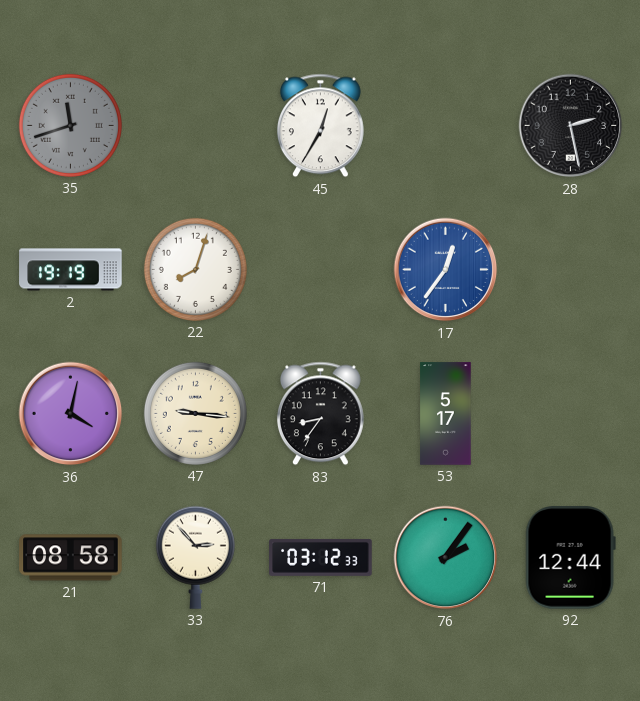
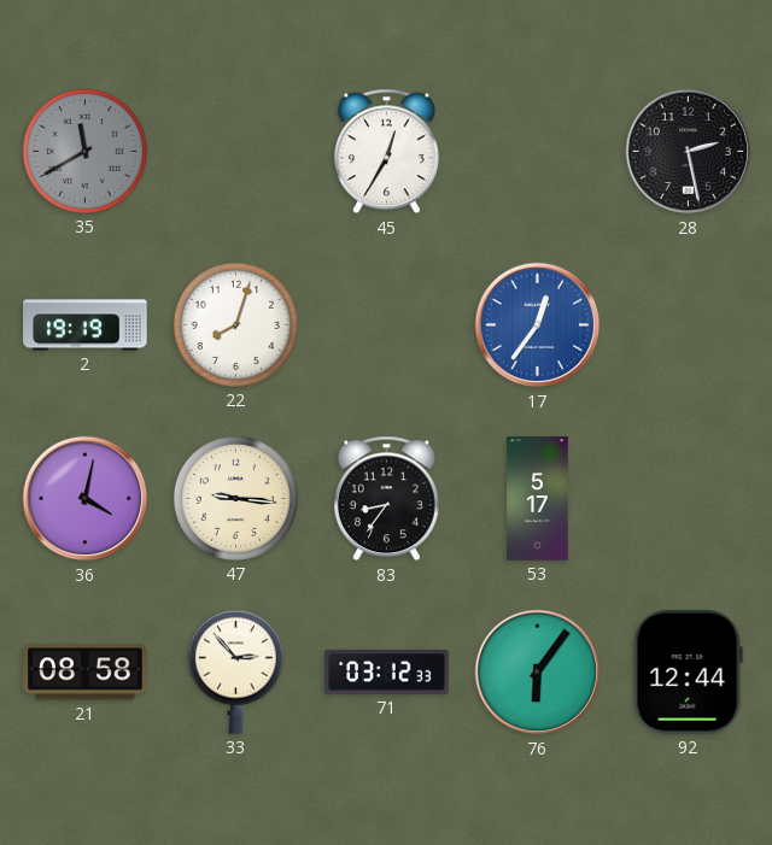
35: 11:42 -> 11:40 (84, 151)
76: 2:06 -> 6:06 (538, 673)
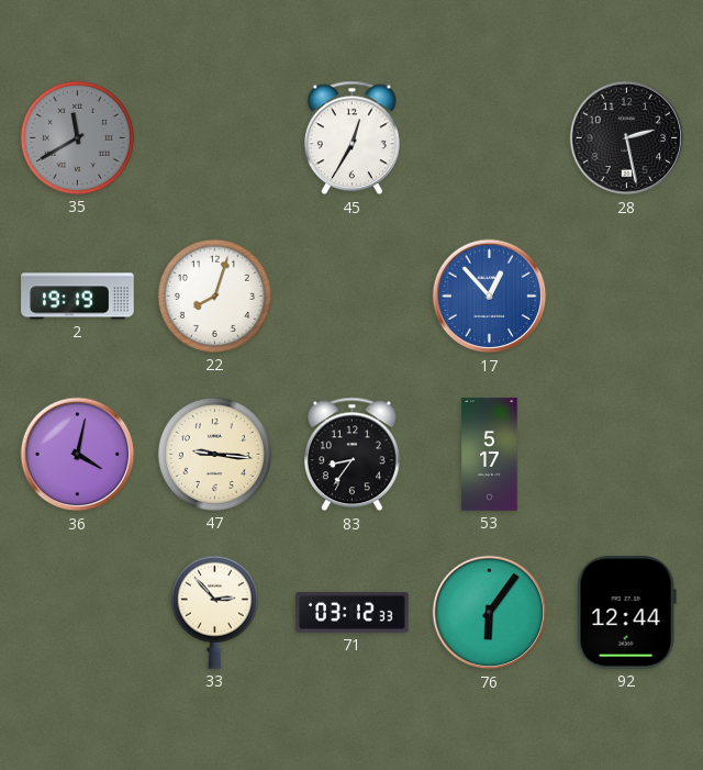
17: 12:36 -> 12:53 (490, 297)
21: 08:58 -> none (86, 673)
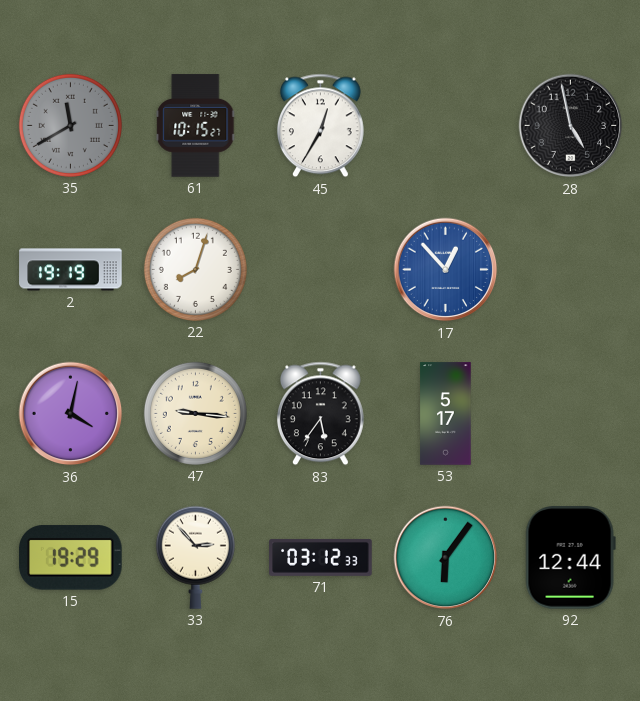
61: none -> 10:15 (196, 126)
28: 2:28 -> 4:58 (571, 126)
83: 8:36 -> 5:36 (320, 414)
15: none -> 19:29 (71, 558)
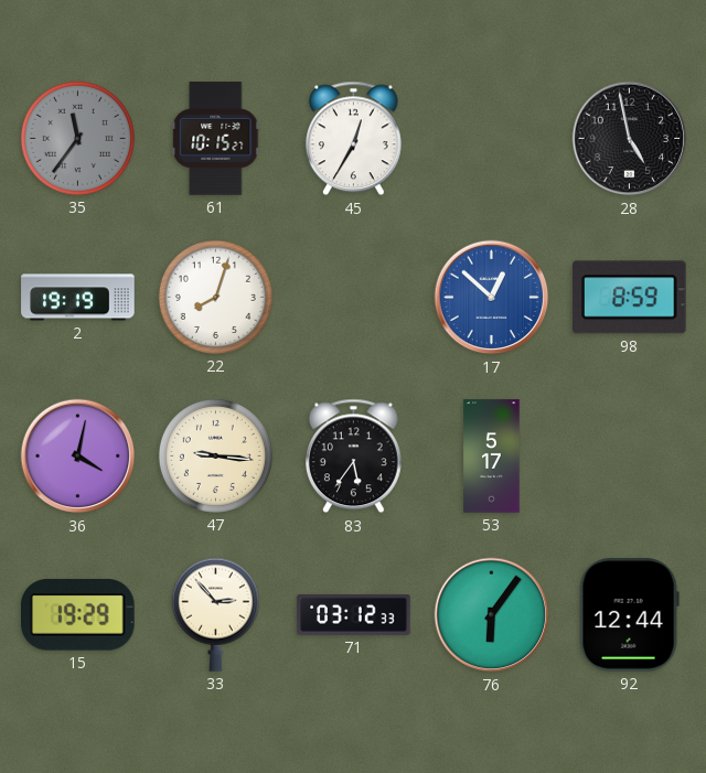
35: 11:40 -> 11:36 (77, 138)
17: 12:53 -> 12:52 (492, 298)
98: none -> 8:59 (629, 298)
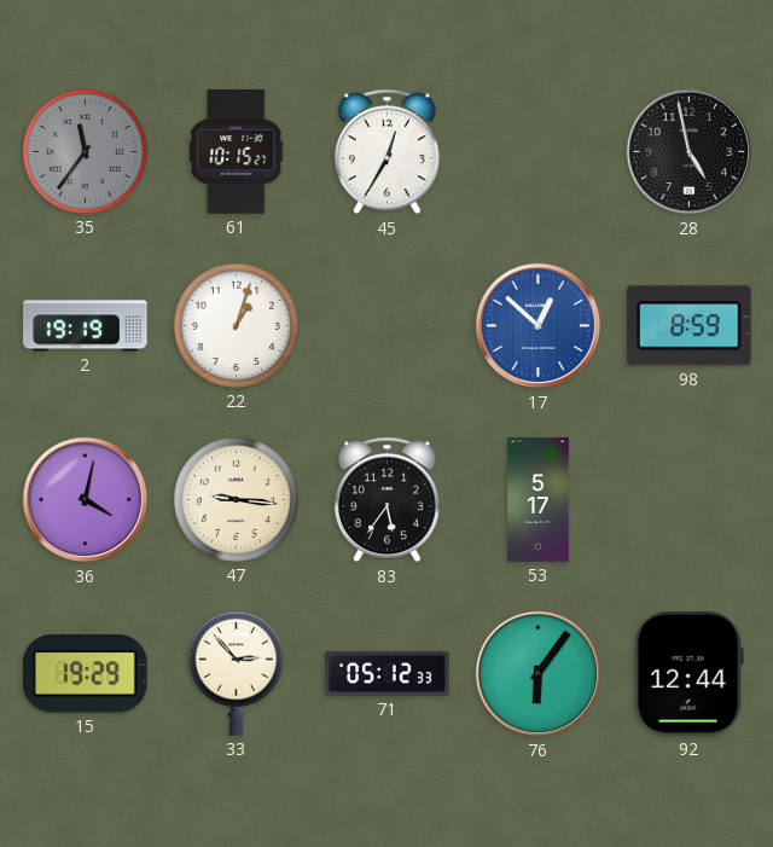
22: 8:03 -> 1:03 (236, 325)
71: 03:12 -> 05:12 (388, 673)
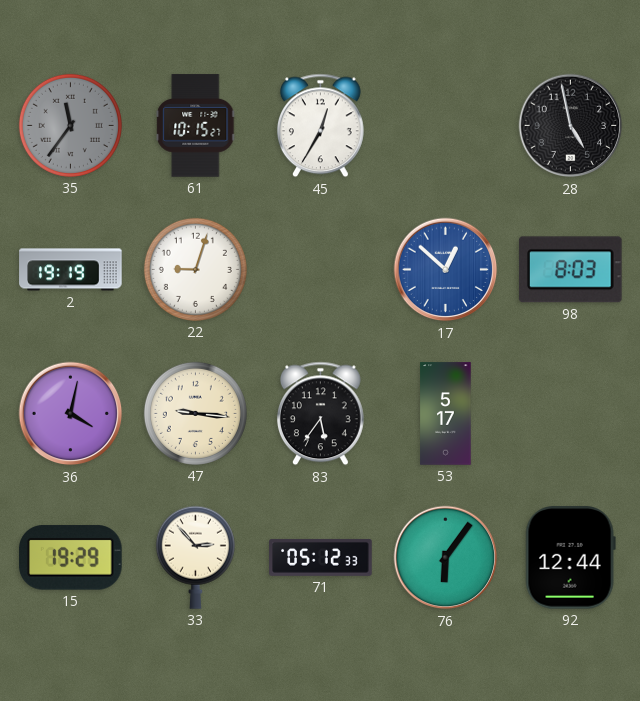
22: 1:03 -> 9:03 (195, 269)
98: 8:59 -> 8:03 (570, 270)
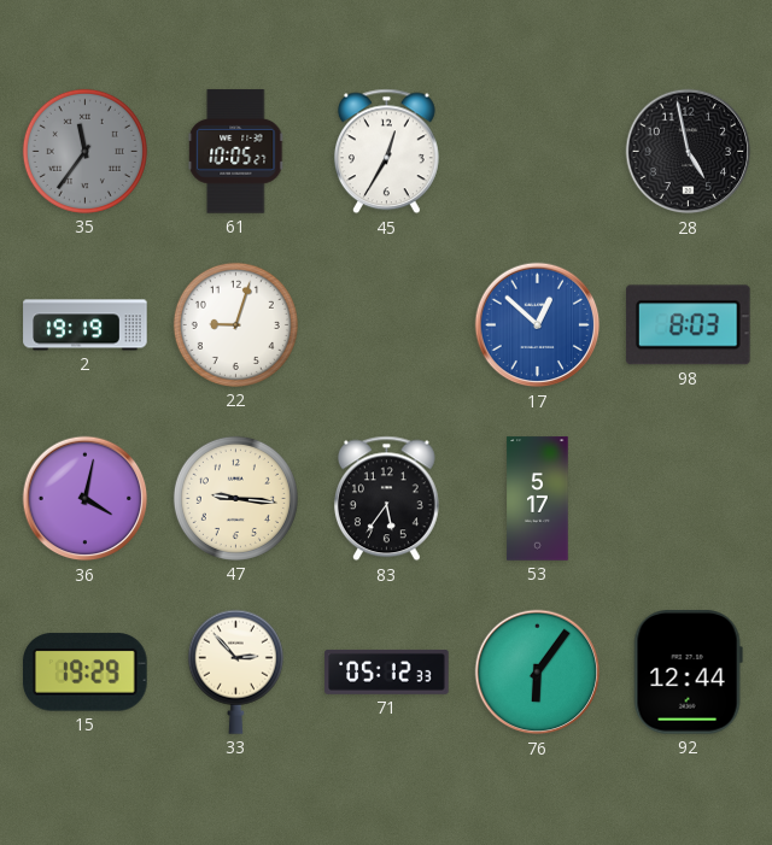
61: 10:15 -> 10:05 (236, 152)
